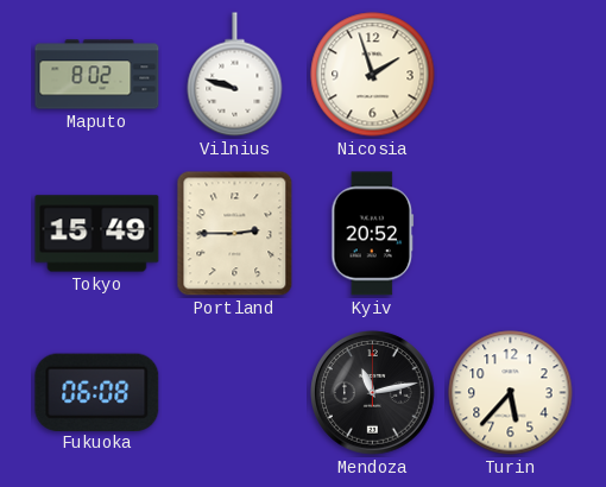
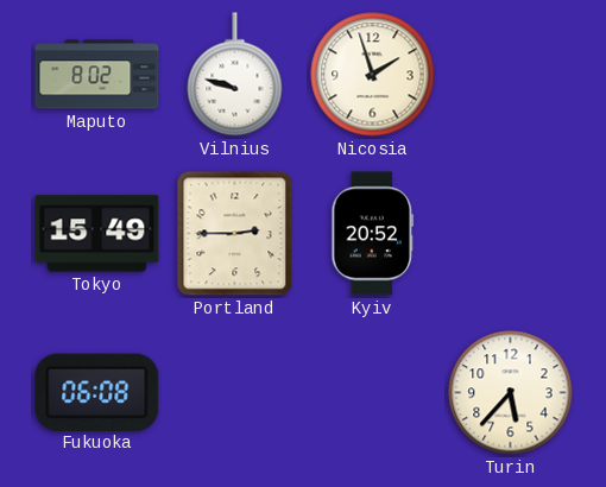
Mendoza: 11:13 -> none (373, 393)
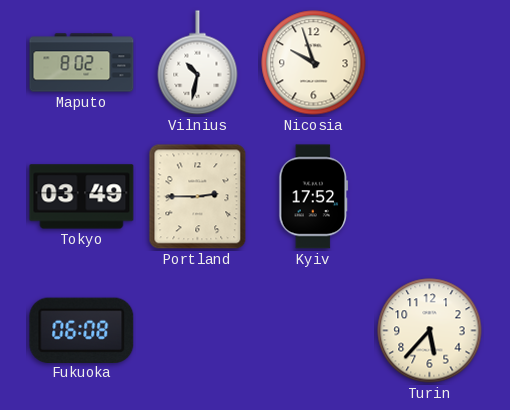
Vilnius: 9:48 -> 10:32 (198, 63)
Nicosia: 1:57 -> 9:57 (314, 63)
Tokyo: 15:49 -> 03:49 (82, 197)
Kyiv: 20:52 -> 17:52 (314, 197)
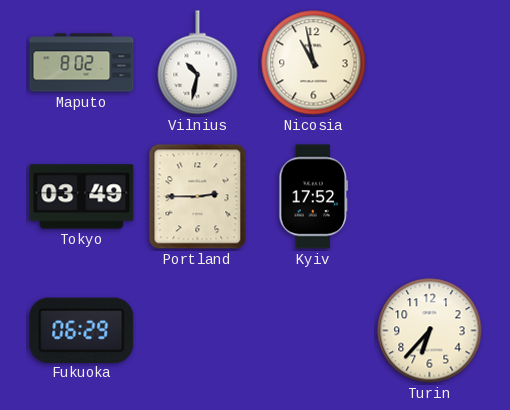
Nicosia: 9:57 -> 10:58 (314, 63)
Fukuoka: 06:08 -> 06:29 (82, 330)
Turin: 5:37 -> 6:37 (430, 331)
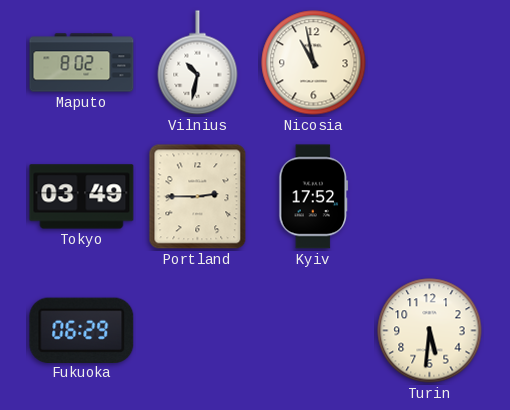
Turin: 6:37 -> 5:31 (430, 331)
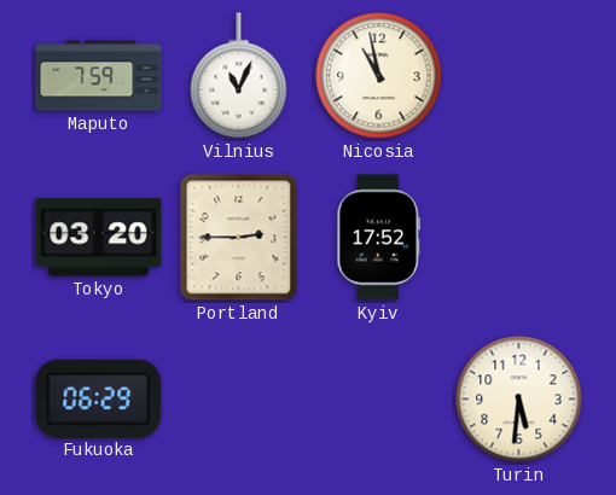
Maputo: 8:02 -> 7:59 (99, 76)
Vilnius: 10:32 -> 11:04 (239, 76)
Tokyo: 03:49 -> 03:20 (99, 238)
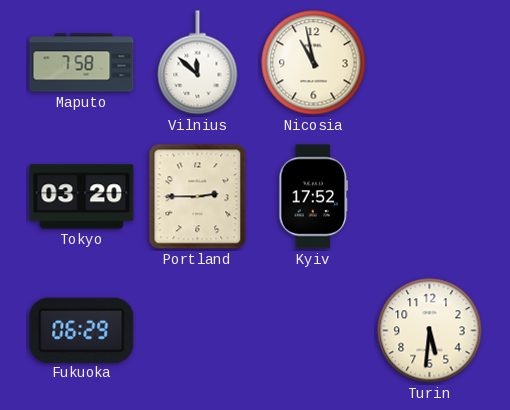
Maputo: 7:59 -> 7:58 (82, 63)
Vilnius: 11:04 -> 11:52 (198, 63)
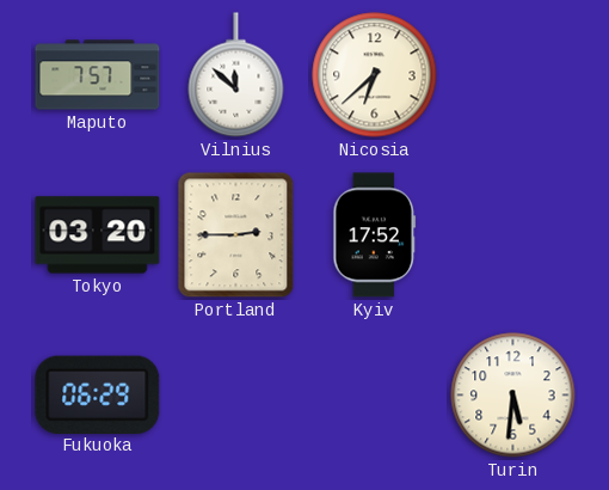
Maputo: 7:58 -> 7:57 (98, 75)
Nicosia: 10:58 -> 6:38 (375, 75)
